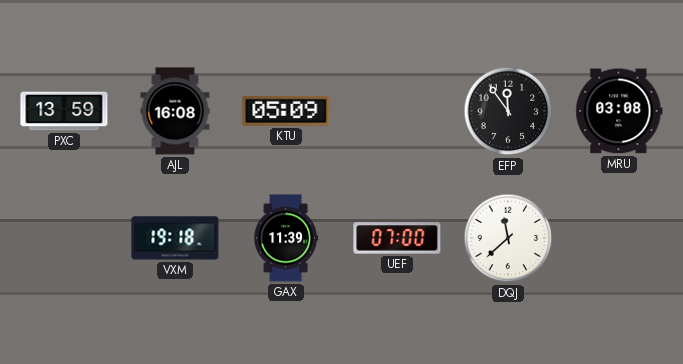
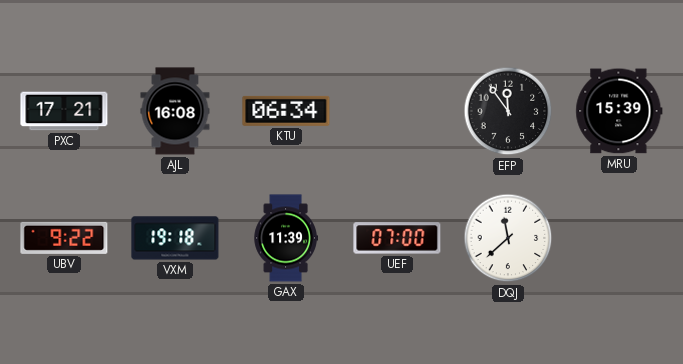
PXC: 13:59 -> 17:21 (64, 111)
KTU: 05:09 -> 06:34 (286, 111)
MRU: 03:08 -> 15:39 (619, 111)
UBV: none -> 9:22 (64, 238)
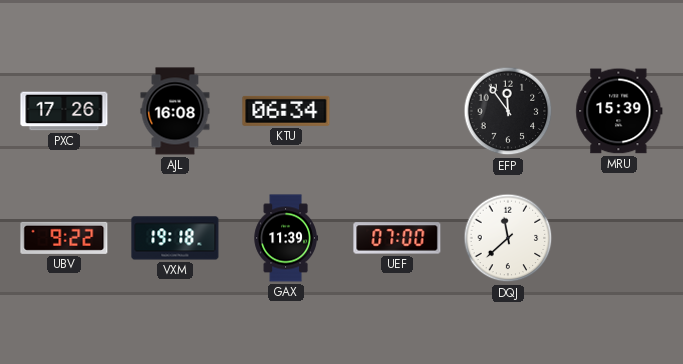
PXC: 17:21 -> 17:26 (64, 111)
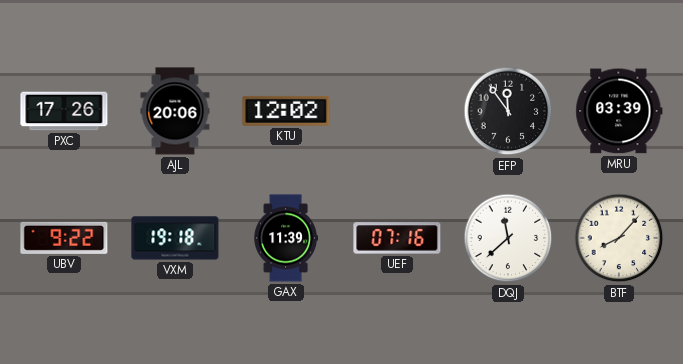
AJL: 16:08 -> 20:06 (175, 111)
KTU: 06:34 -> 12:02 (286, 111)
MRU: 15:39 -> 03:39 (619, 111)
UEF: 07:00 -> 07:16 (397, 238)
BTF: none -> 8:07 (619, 238)
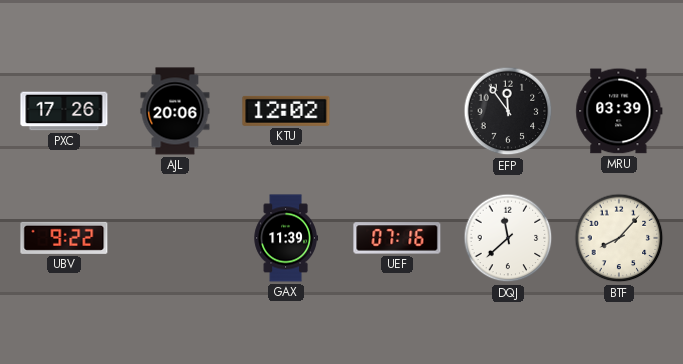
VXM: 19:18 -> none (175, 238)
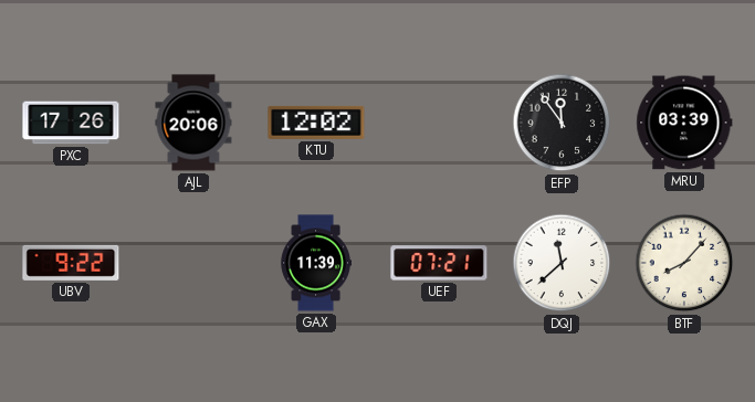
UEF: 07:16 -> 07:21 (439, 263)
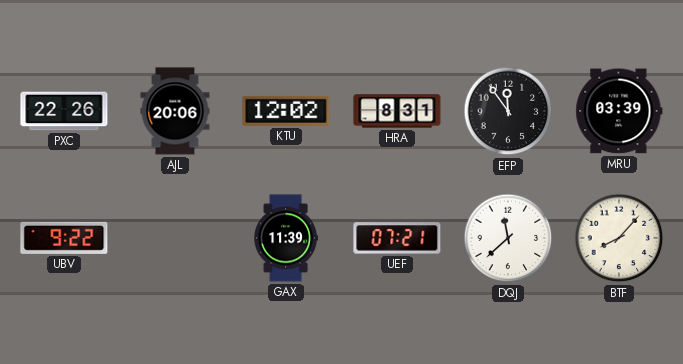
PXC: 17:26 -> 22:26 (64, 111)
HRA: none -> 8:31 (397, 111)
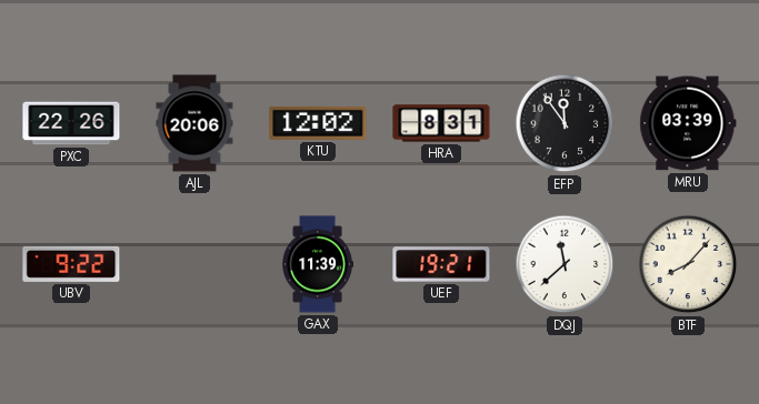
UEF: 07:21 -> 19:21 (441, 264)
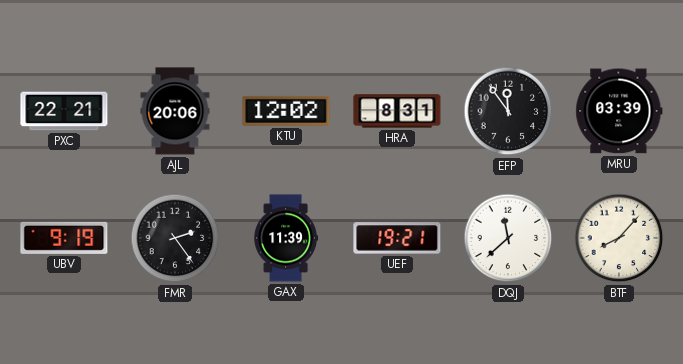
PXC: 22:26 -> 22:21 (64, 111)
UBV: 9:22 -> 9:19 (64, 238)
FMR: none -> 2:24 (175, 238)
